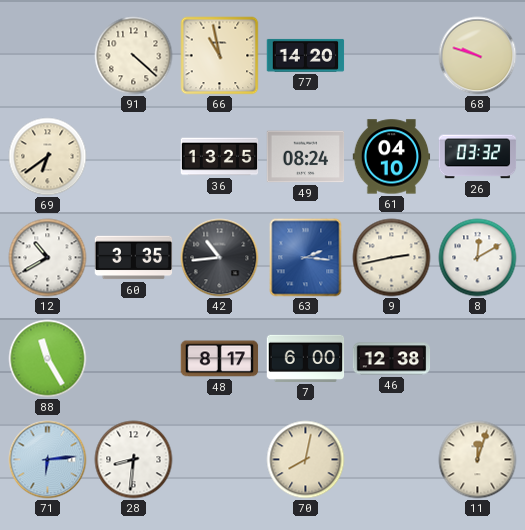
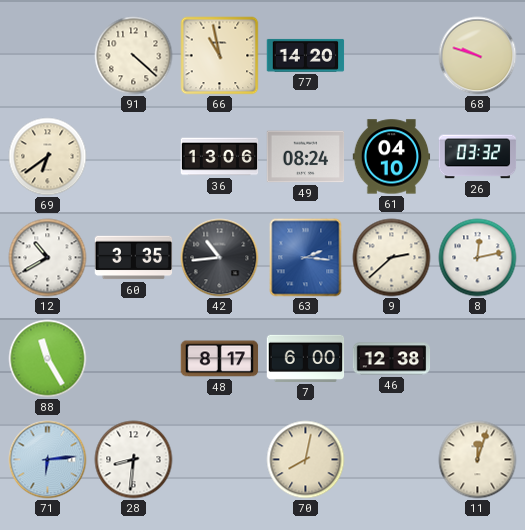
36: 13:25 -> 13:06 (220, 157)
9: 2:43 -> 2:38 (392, 258)
8: 12:10 -> 12:13 (478, 258)
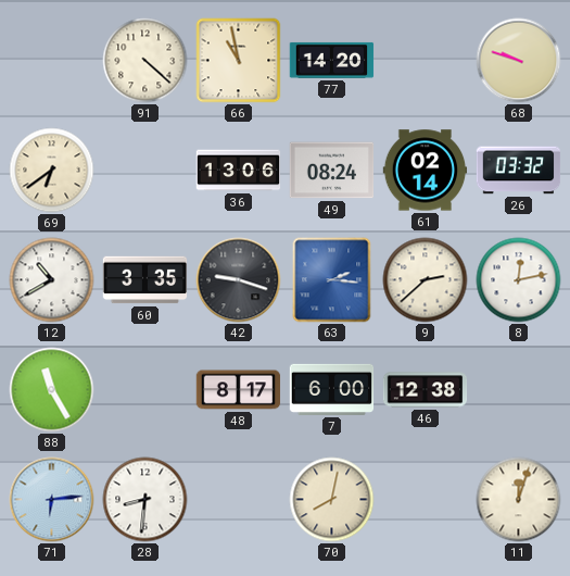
61: 04:10 -> 02:14 (426, 171)
42: 10:44 -> 9:18 (239, 280)
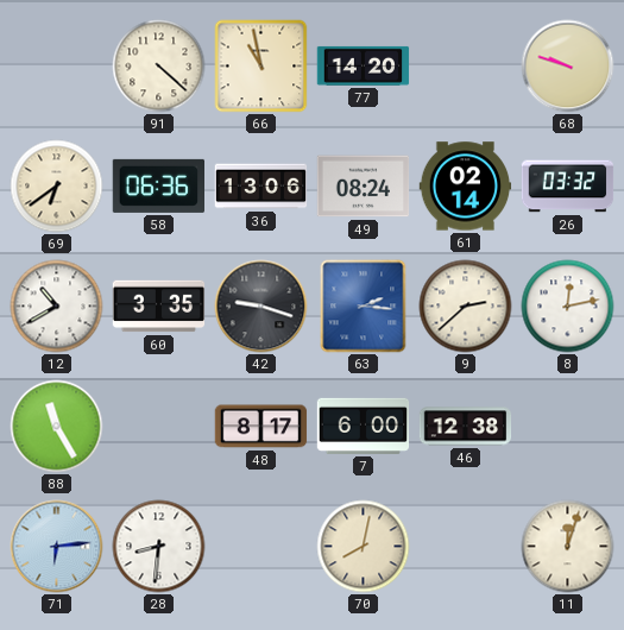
58: none -> 06:36 (158, 185)
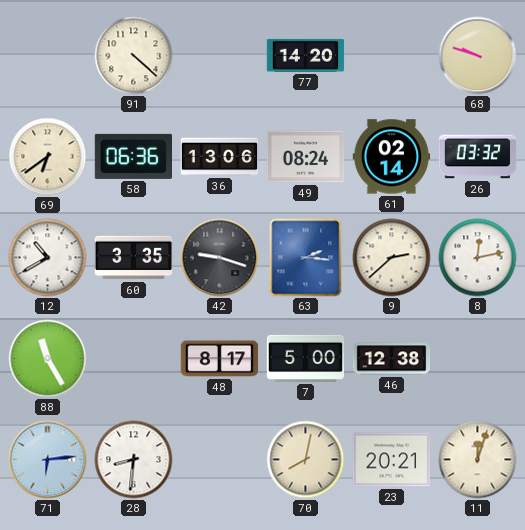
66: 10:58 -> none (261, 67)
7: 6:00 -> 5:00 (306, 358)
23: none -> 20:21 (392, 460)
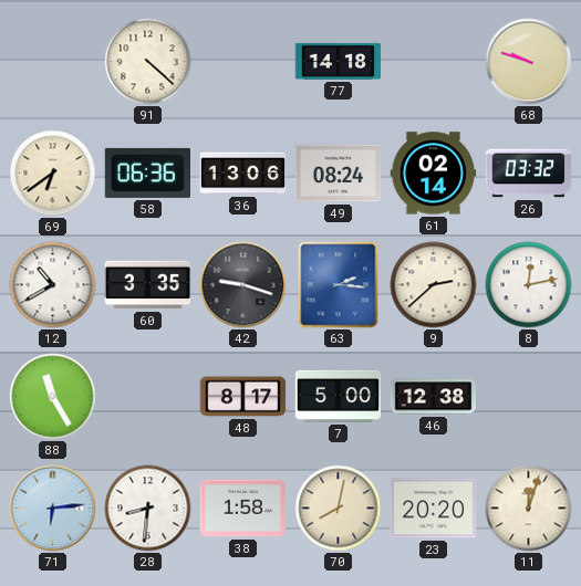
77: 14:20 -> 14:18 (339, 61)
38: none -> 1:58 (243, 509)
23: 20:21 -> 20:20 (434, 509)
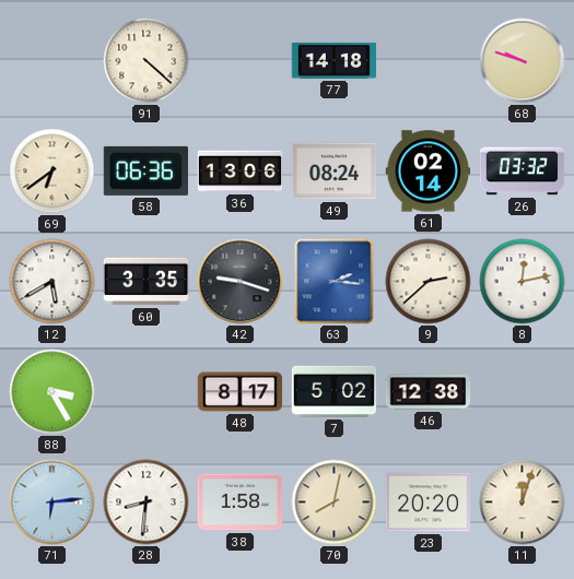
12: 10:40 -> 5:40 (52, 282)
88: 11:25 -> 3:25 (52, 392)
7: 5:00 -> 5:02 (335, 391)
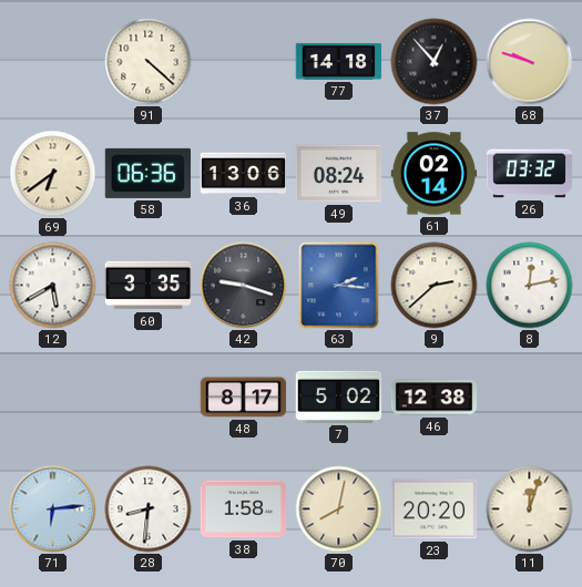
37: none -> 12:53 (435, 62)
88: 3:25 -> none (52, 392)
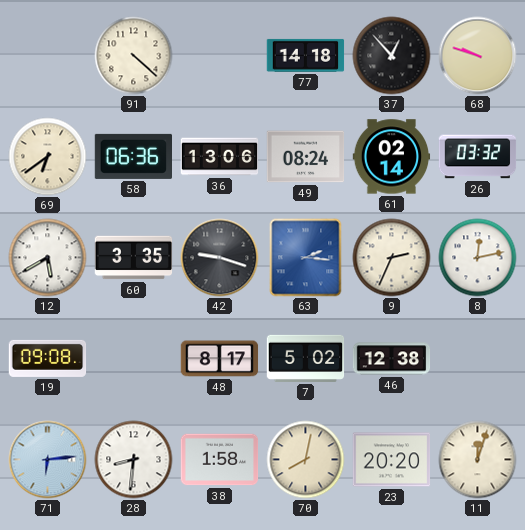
9: 2:38 -> 2:34 (392, 258)
19: none -> 09:08 (48, 358)
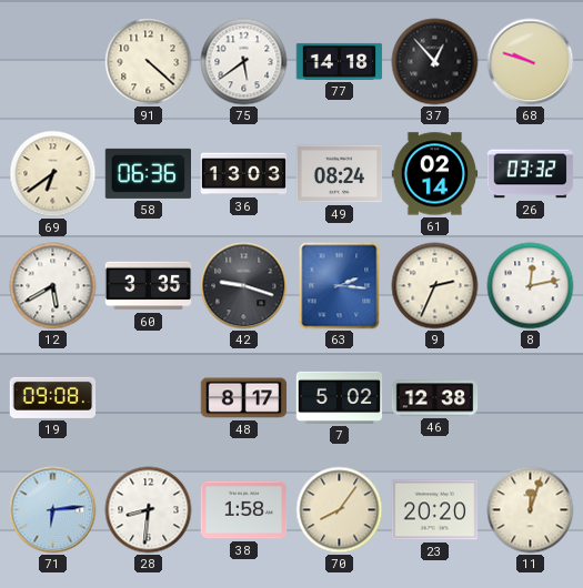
75: none -> 5:39 (244, 62)
36: 13:06 -> 13:03 (244, 174)
70: 8:02 -> 8:06 (340, 510)
